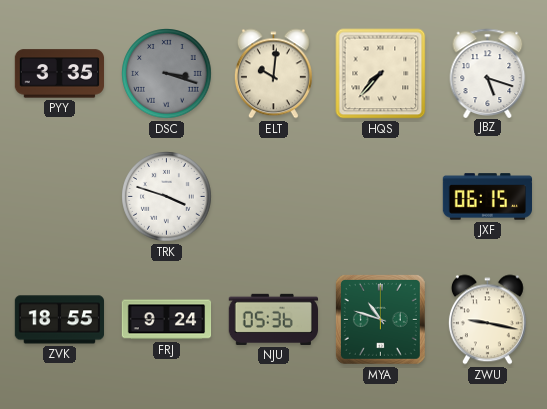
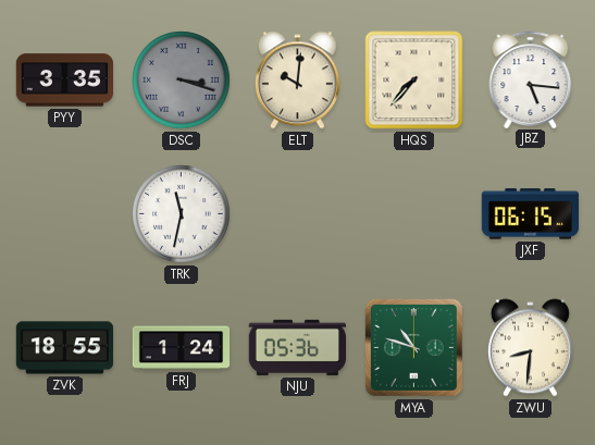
JBZ: 5:18 -> 5:16 (531, 79)
TRK: 3:48 -> 11:32 (182, 214)
FRJ: 9:24 -> 1:24 (182, 348)
ZWU: 9:17 -> 8:31 (530, 348)
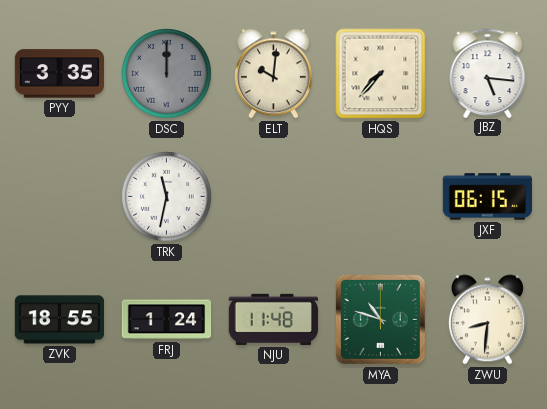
DSC: 3:18 -> 12:00 (167, 74)
NJU: 05:36 -> 11:48 (273, 319)
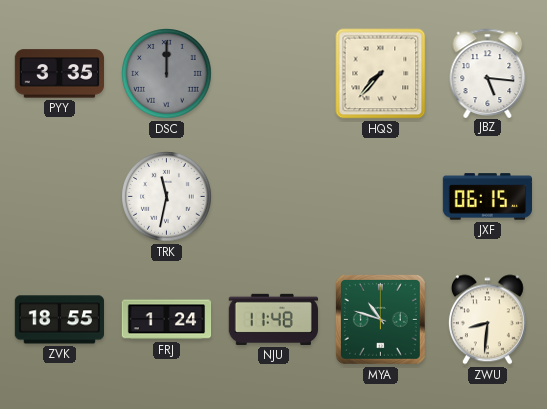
ELT: 10:01 -> none (273, 74)
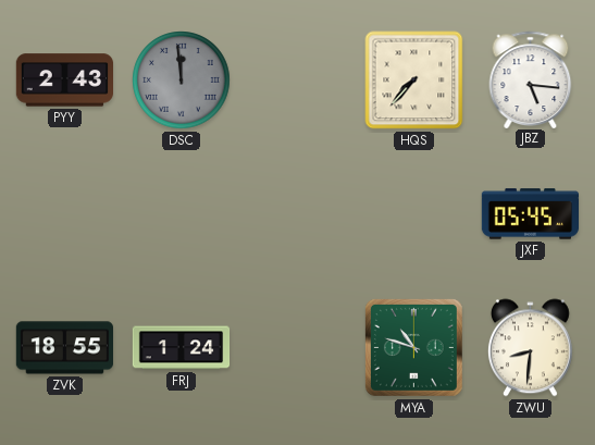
PYY: 3:35 -> 2:43 (64, 81)
DSC: 12:00 -> 11:59 (182, 81)
TRK: 11:32 -> none (167, 197)
JXF: 06:15 -> 05:45 (530, 214)
NJU: 11:48 -> none (273, 319)
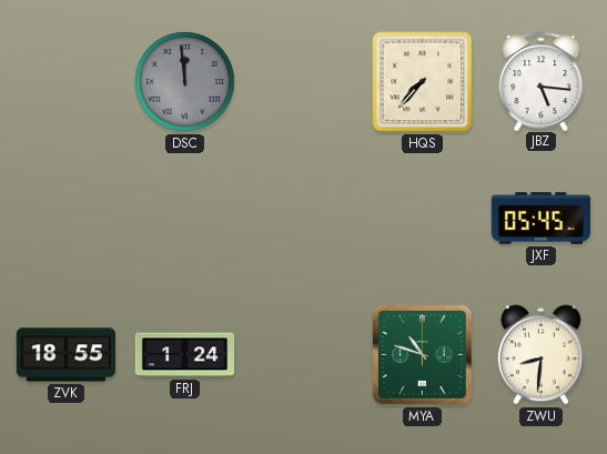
PYY: 2:43 -> none (64, 81)
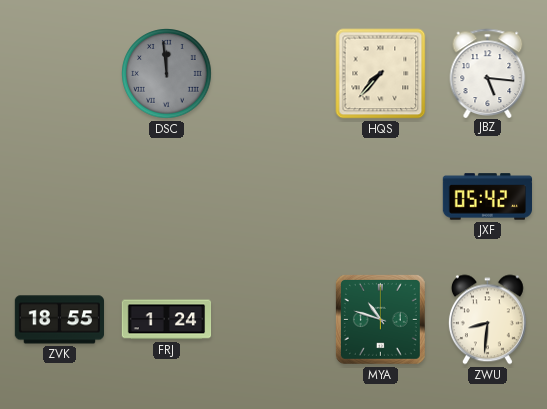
JXF: 05:45 -> 05:42 (487, 197)
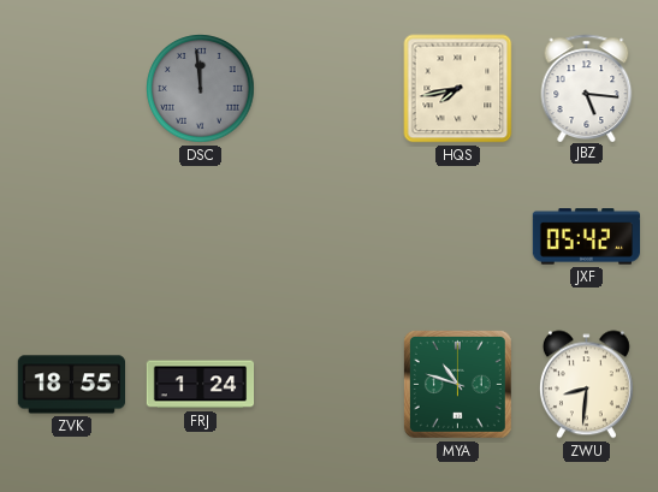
HQS: 7:37 -> 7:43 (458, 89)
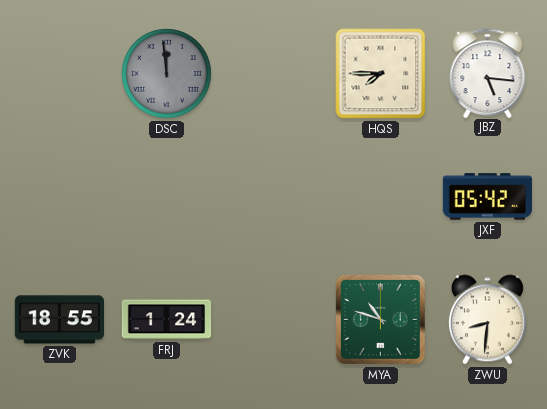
HQS: 7:43 -> 7:45 (381, 74)
